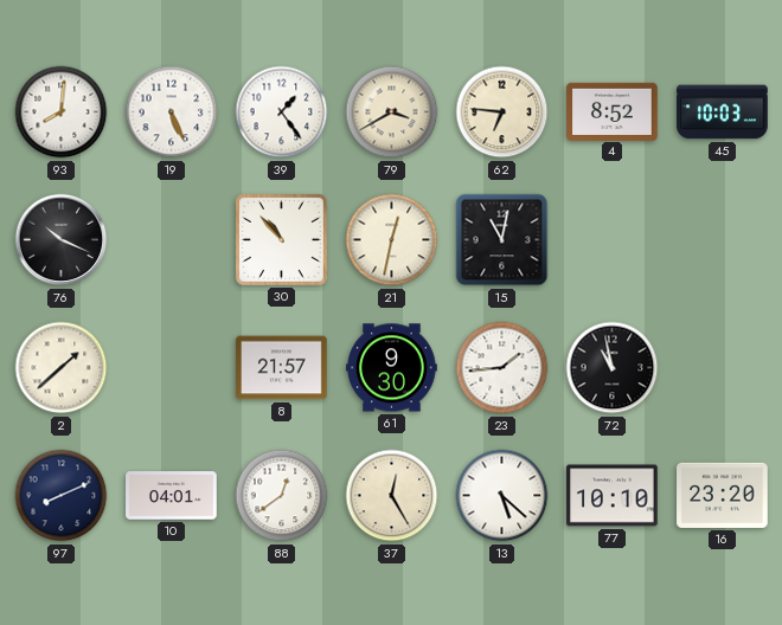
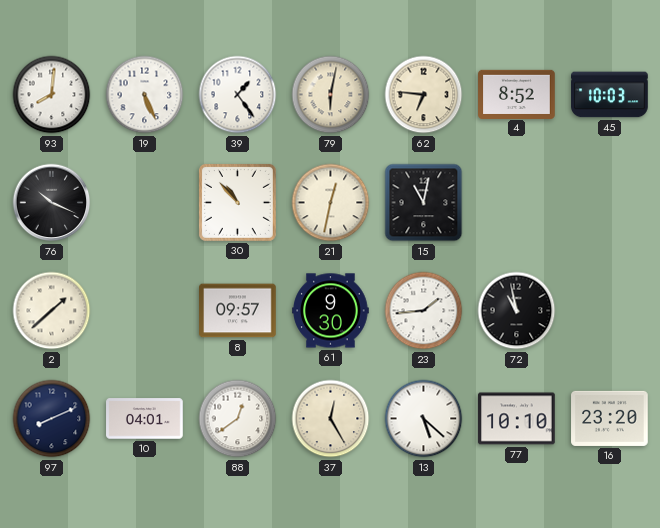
79: 3:40 -> 6:02 (331, 95)
8: 21:57 -> 09:57 (238, 311)
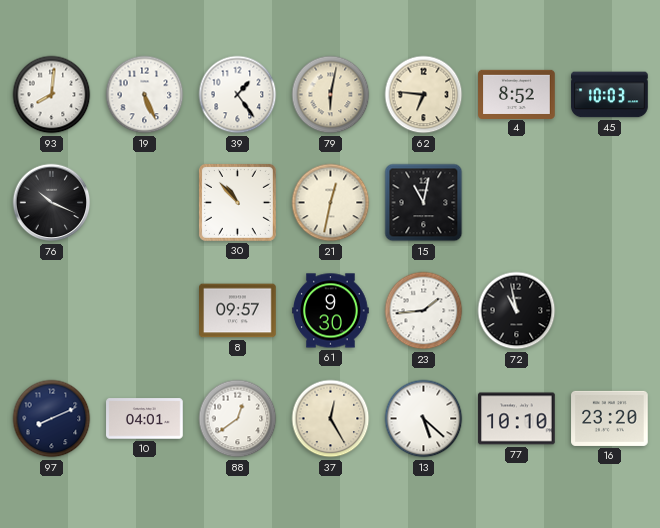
2: 1:38 -> none (52, 311)
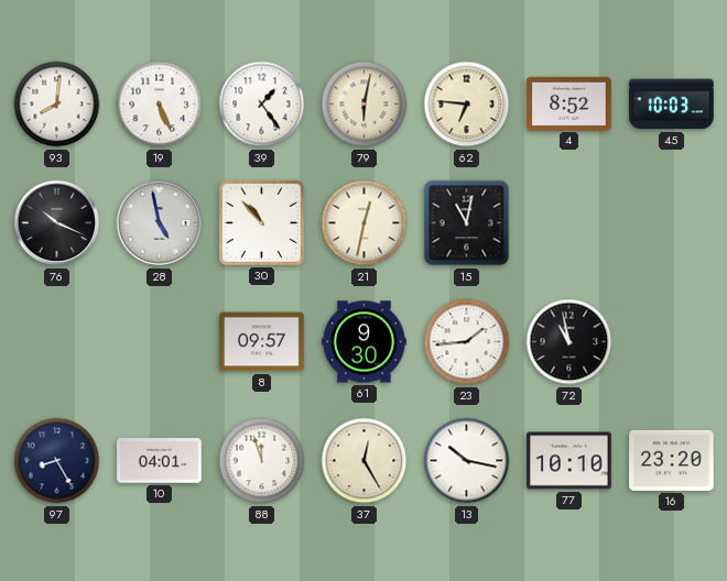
28: none -> 4:58 (160, 223)
97: 8:11 -> 8:25 (57, 461)
88: 12:39 -> 11:57 (262, 461)
13: 5:22 -> 10:17 (467, 461)
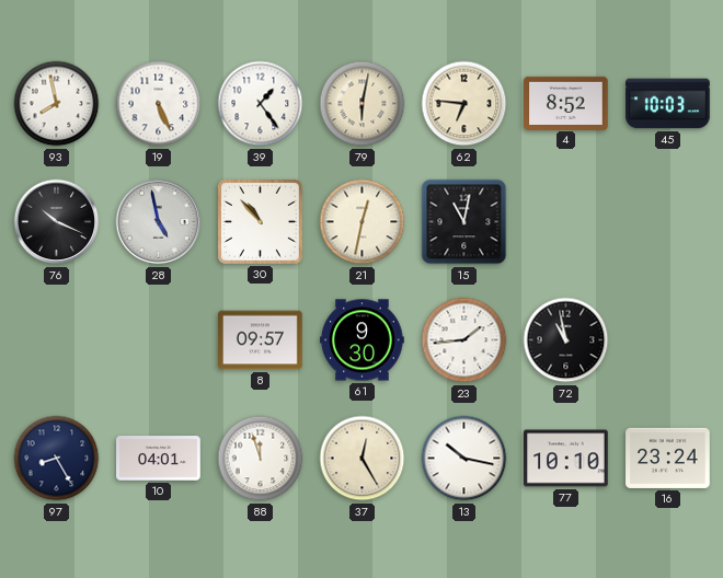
93: 8:01 -> 7:58 (57, 104)
16: 23:20 -> 23:24 (668, 458)
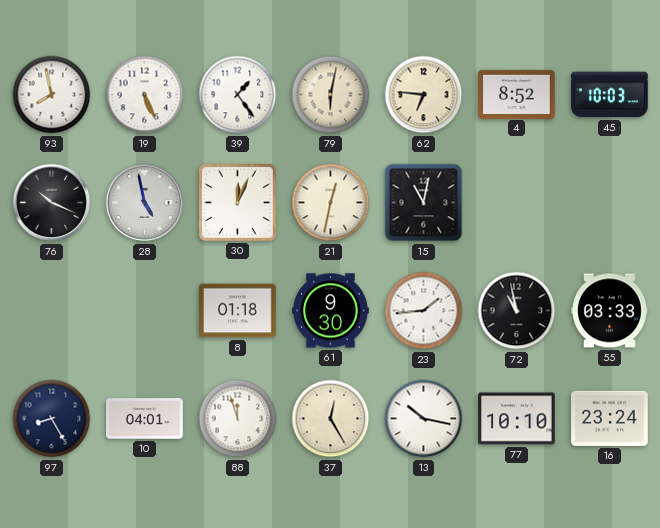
30: 10:53 -> 12:04 (237, 202)
8: 09:57 -> 01:18 (238, 311)
55: none -> 03:33 (610, 311)
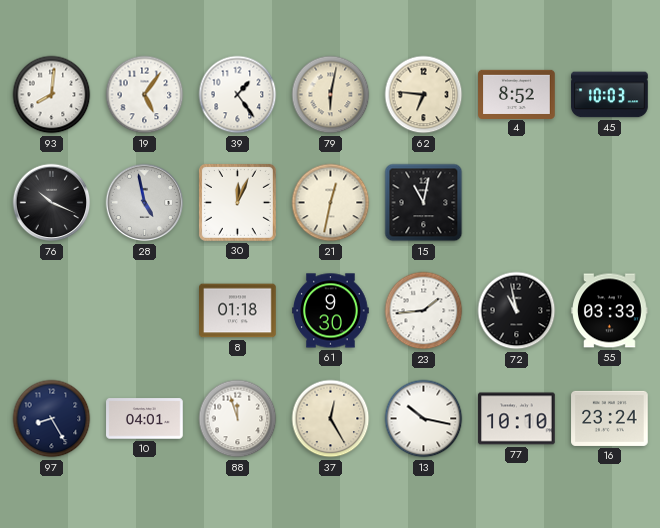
93: 7:58 -> 8:01 (52, 95)
19: 5:26 -> 5:06 (145, 95)
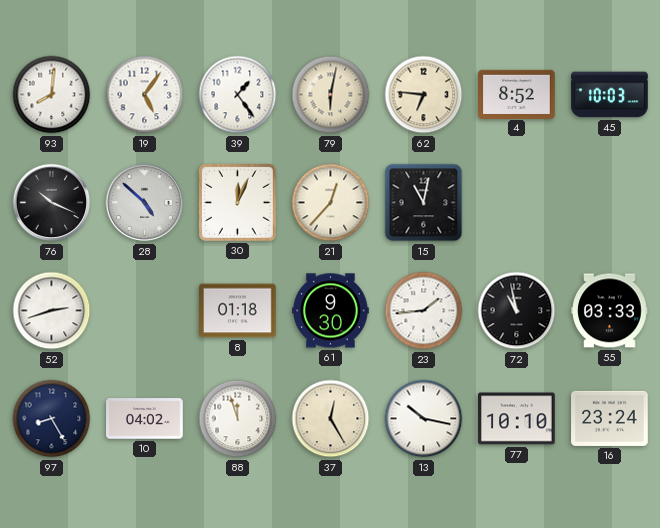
28: 4:58 -> 4:52 (145, 203)
21: 12:32 -> 12:37 (331, 203)
52: none -> 2:42 (52, 311)
10: 04:01 -> 04:02 (145, 419)
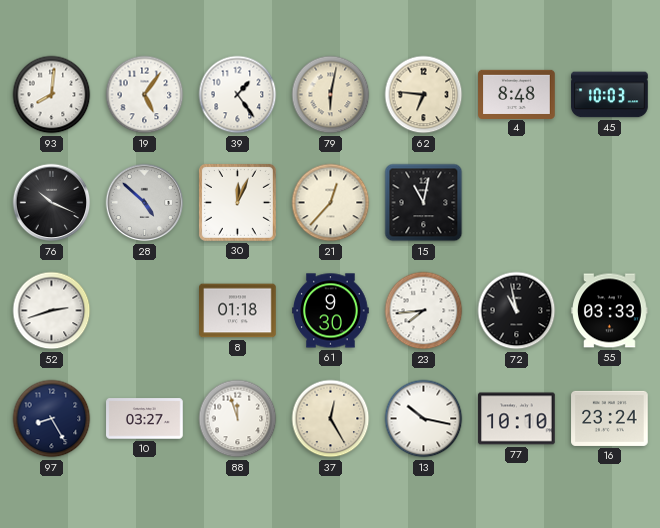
4: 8:52 -> 8:48 (517, 94)
23: 1:44 -> 7:44 (424, 311)
10: 04:02 -> 03:27 (145, 419)
